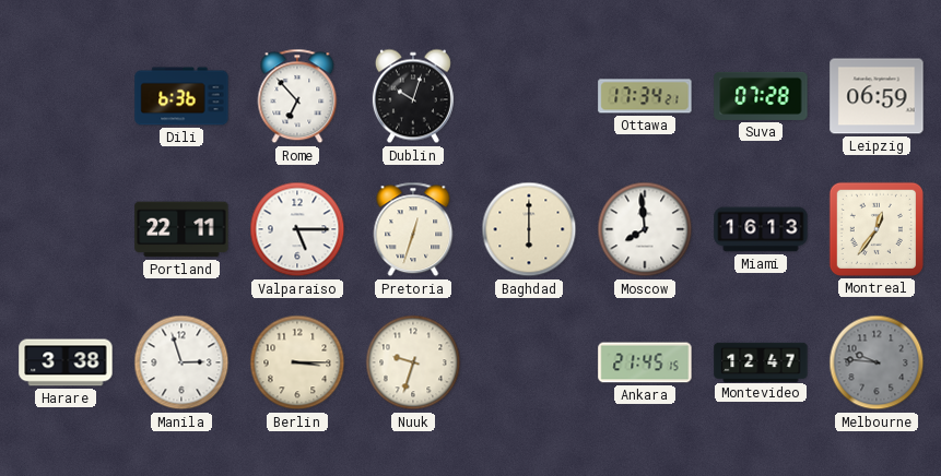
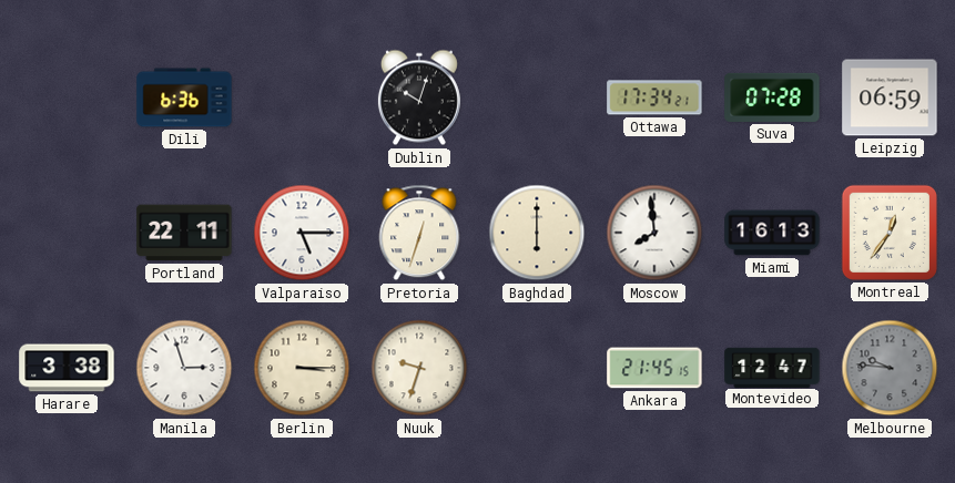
Rome: 6:53 -> none (297, 96)
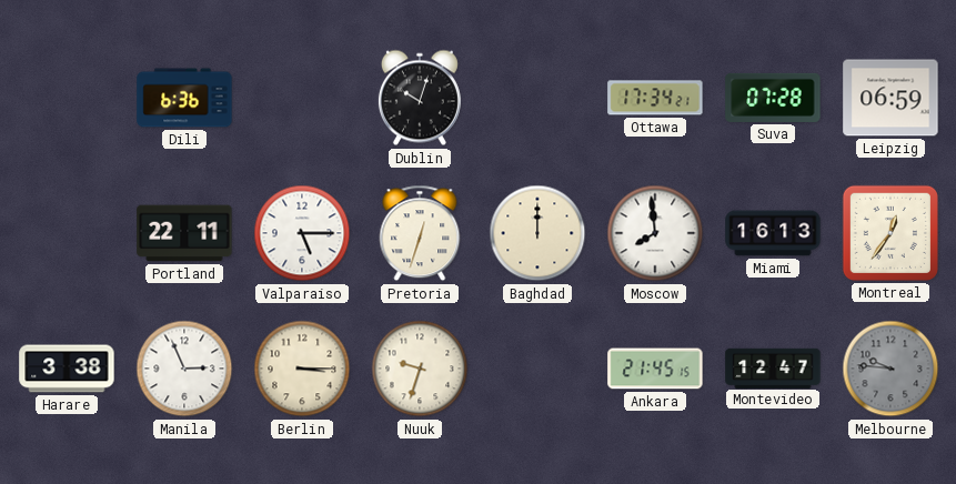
Baghdad: 6:00 -> 12:00 (537, 233)
Manila: 2:57 -> 2:56 (184, 369)
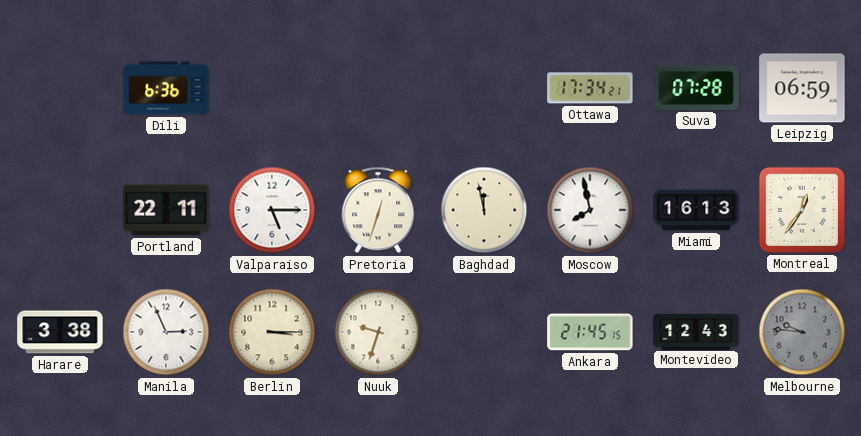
Dublin: 10:03 -> none (420, 98)
Baghdad: 12:00 -> 11:58 (484, 210)
Moscow: 7:59 -> 7:58 (590, 210)
Montevideo: 12:47 -> 12:43 (696, 331)
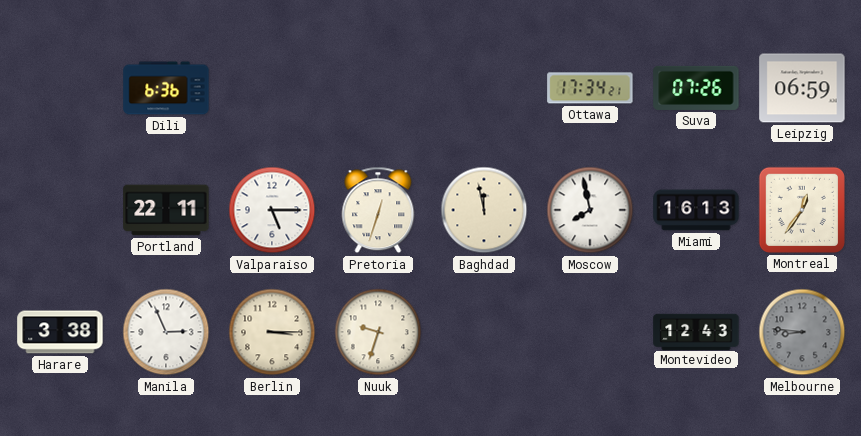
Suva: 07:28 -> 07:26 (696, 88)
Ankara: 21:45 -> none (590, 332)
Melbourne: 9:46 -> 8:46 (802, 332)
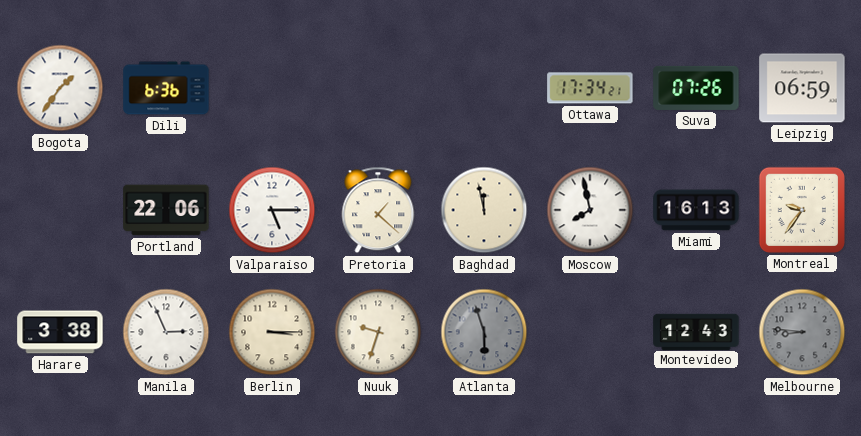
Bogota: none -> 1:36 (60, 88)
Portland: 22:11 -> 22:06 (166, 210)
Pretoria: 12:33 -> 1:22 (378, 210)
Montreal: 12:36 -> 9:36 (802, 210)
Atlanta: none -> 5:57 (484, 332)
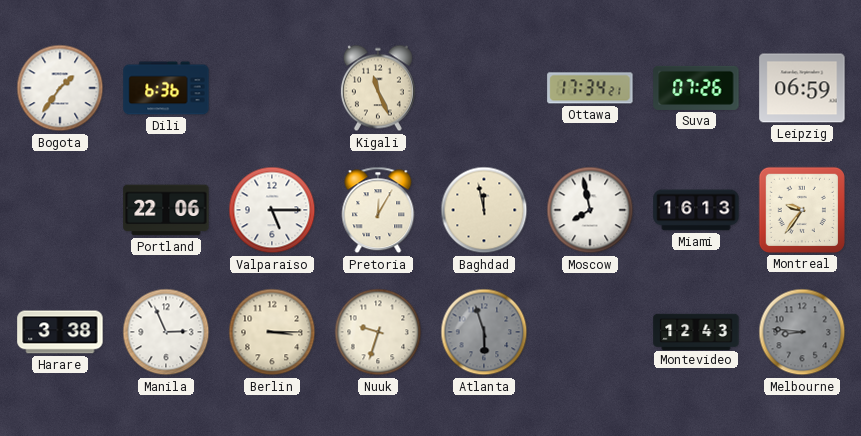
Kigali: none -> 11:26 (378, 88)
Pretoria: 1:22 -> 12:05 (378, 210)
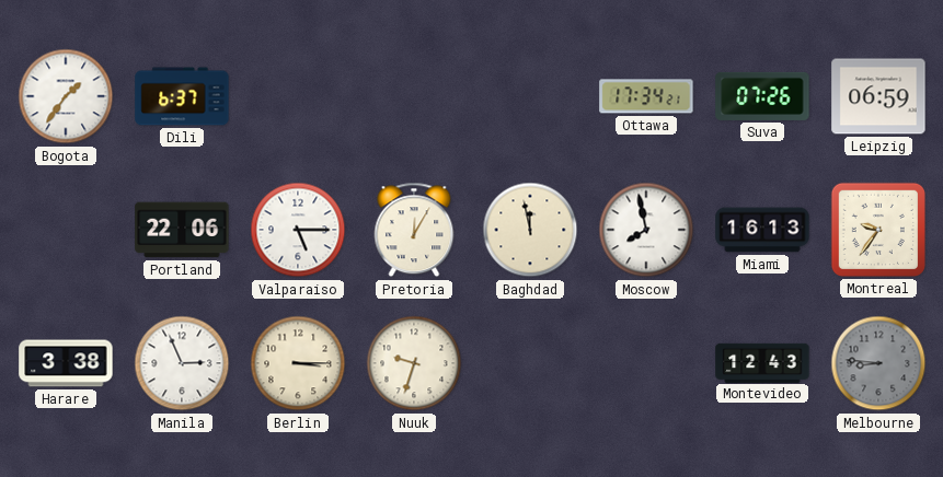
Dili: 6:36 -> 6:37 (182, 96)
Kigali: 11:26 -> none (378, 88)
Atlanta: 5:57 -> none (484, 332)
